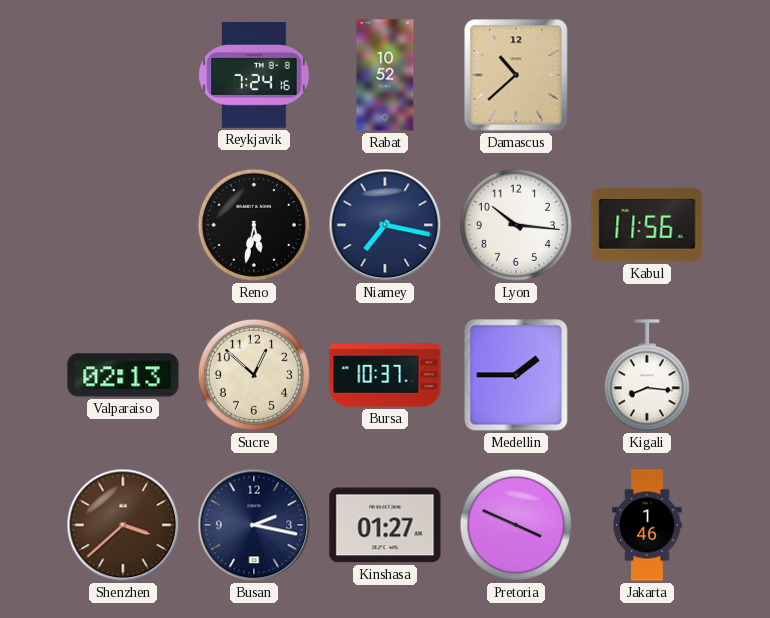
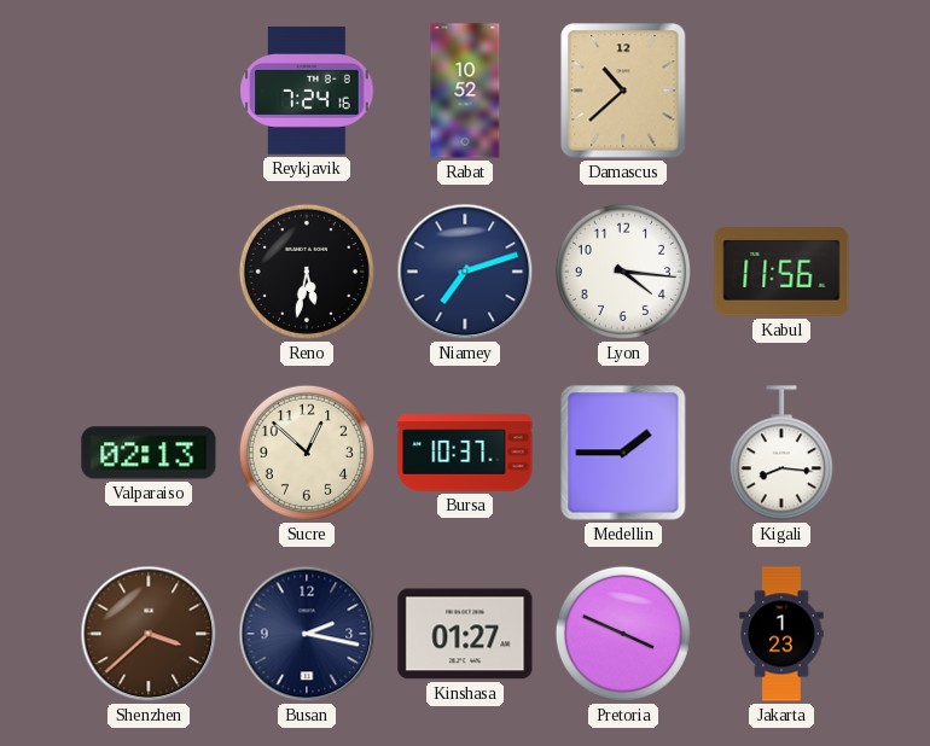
Niamey: 7:17 -> 7:12 (465, 272)
Lyon: 10:16 -> 4:16 (623, 272)
Jakarta: 1:46 -> 1:23 (781, 634)
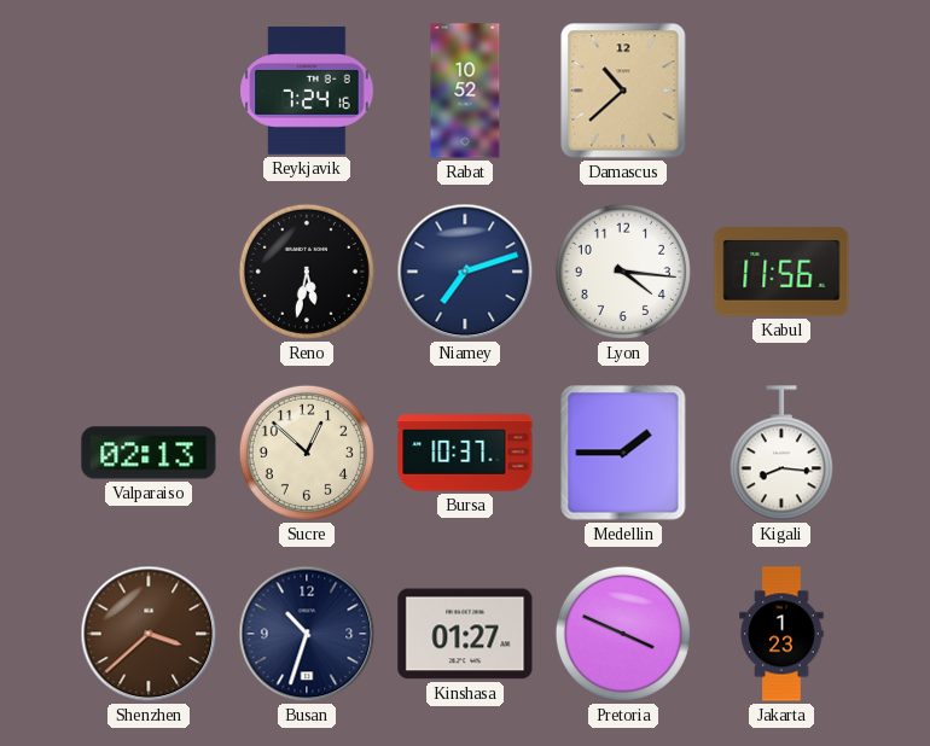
Busan: 2:17 -> 10:33 (307, 634)
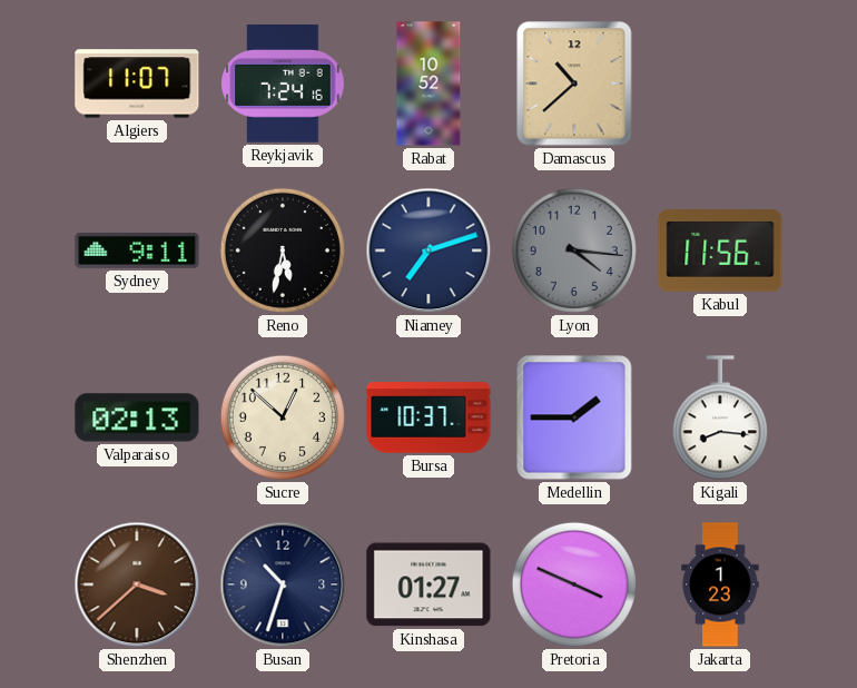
Algiers: none -> 11:07 (137, 83)
Sydney: none -> 9:11 (137, 250)
Lyon dial: white -> grey (574, 250)
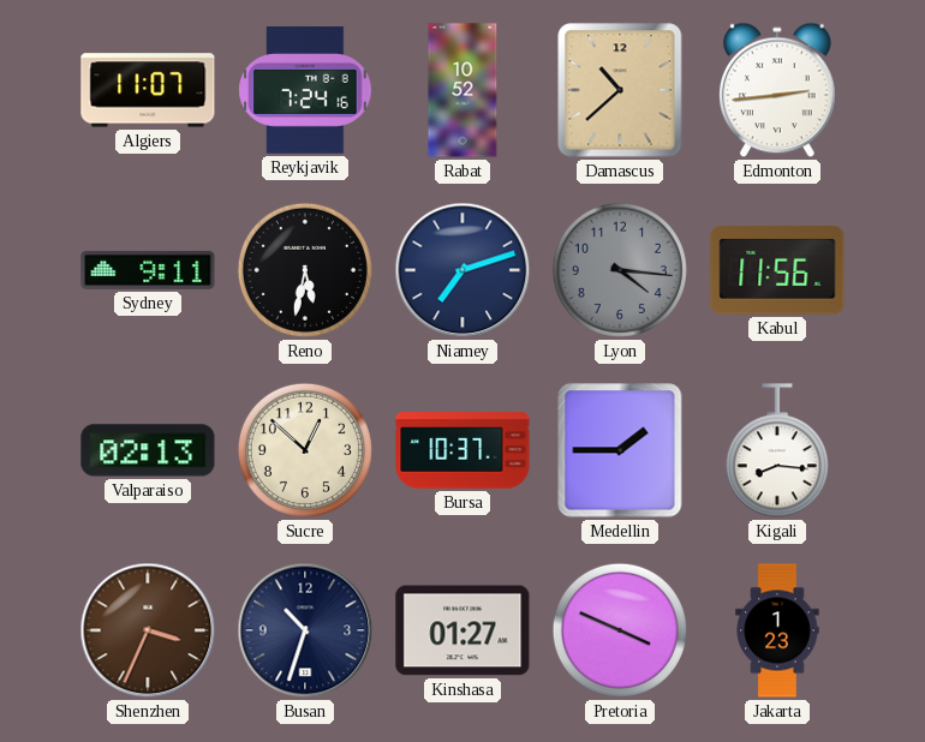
Edmonton: none -> 2:44 (778, 90)
Shenzhen: 3:38 -> 3:34 (148, 630)
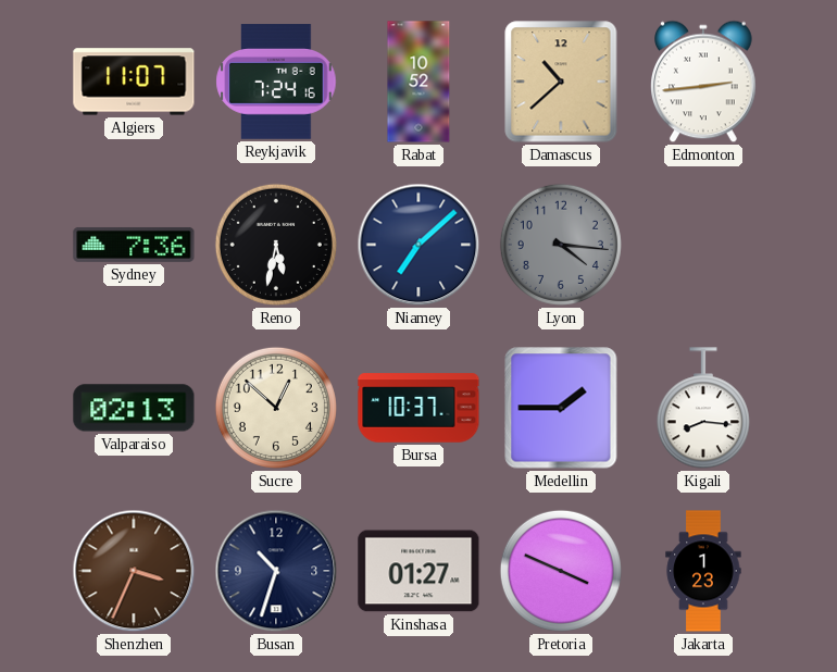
Sydney: 9:11 -> 7:36 (134, 245)
Niamey: 7:12 -> 7:08 (418, 245)
Kabul: 11:56 -> none (777, 270)
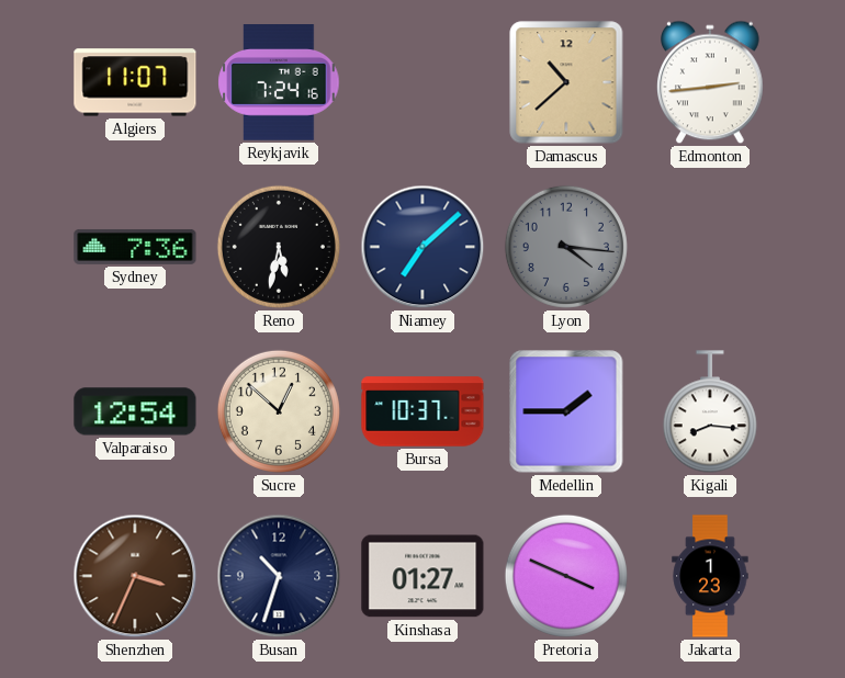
Rabat: 10:52 -> none (418, 82)
Valparaiso: 02:13 -> 12:54 (135, 411)
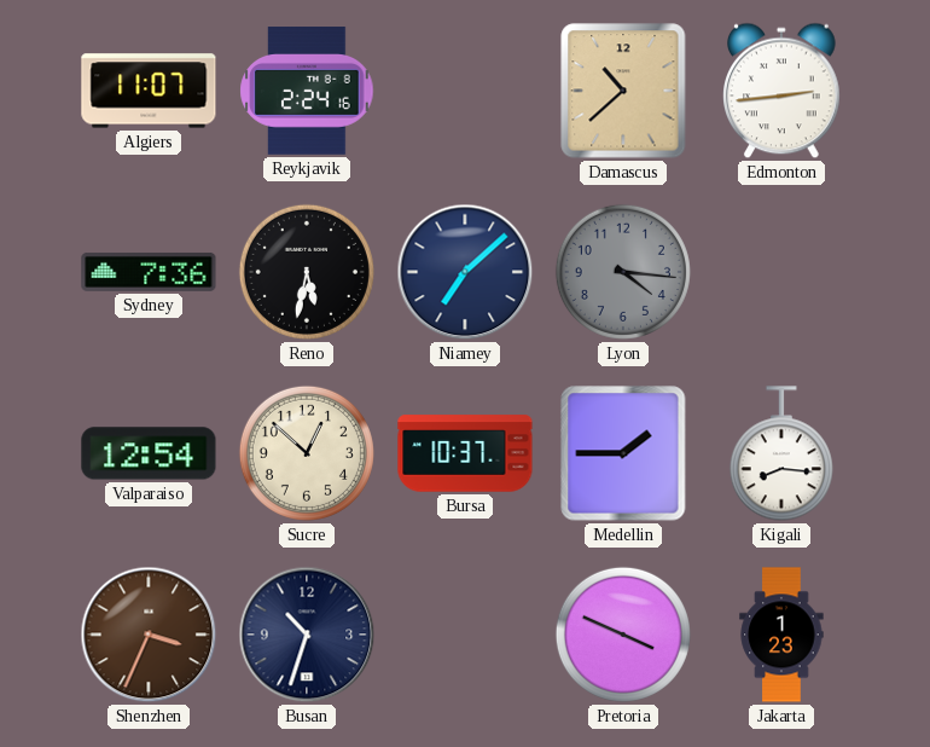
Reykjavik: 7:24 -> 2:24 (307, 91)
Kinshasa: 01:27 -> none (422, 576)
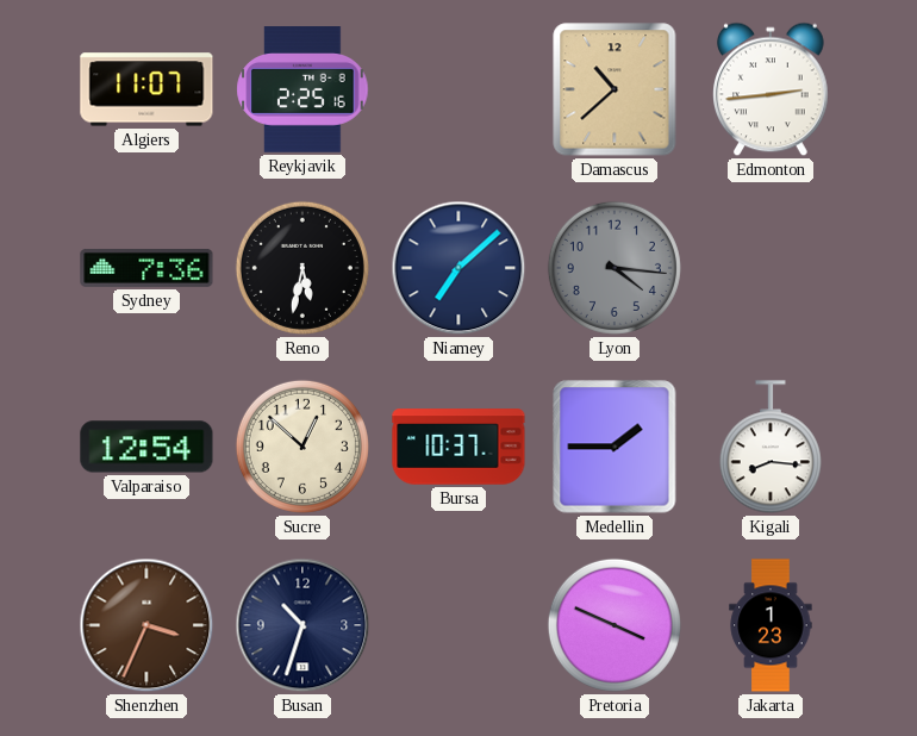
Reykjavik: 2:24 -> 2:25 (302, 89)
